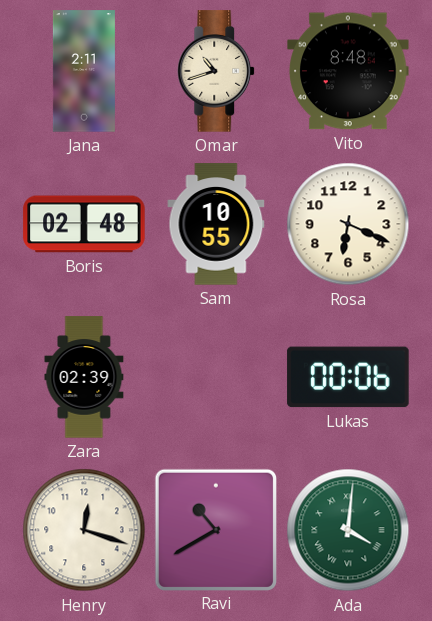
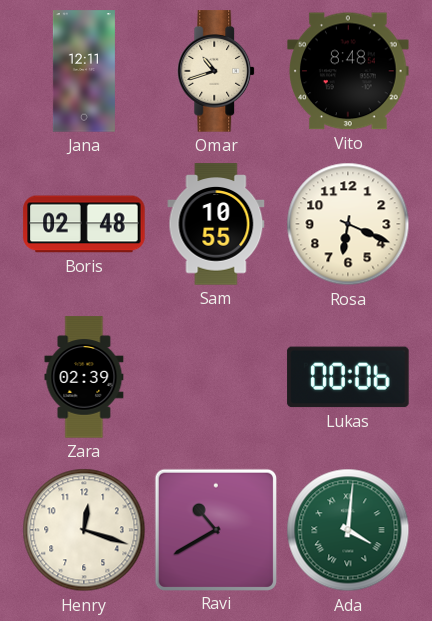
Jana: 2:11 -> 12:11 (84, 71)
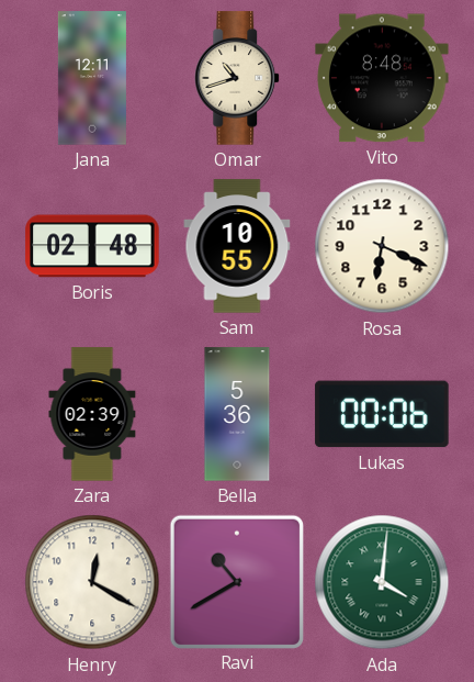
Bella: none -> 5:36 (237, 414)
Henry: 12:18 -> 12:20 (92, 582)
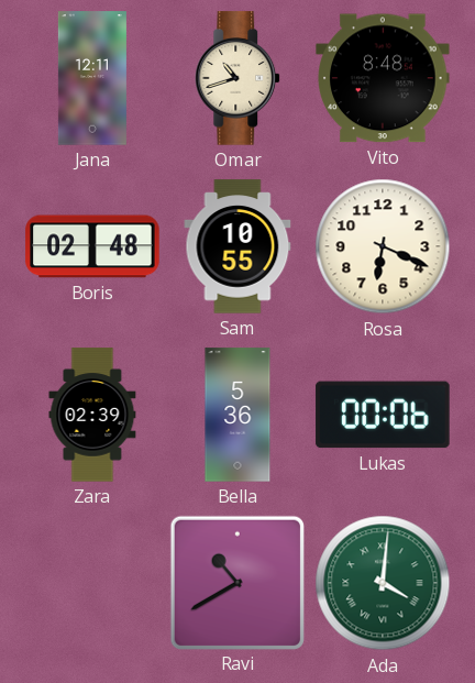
Henry: 12:20 -> none (92, 582)
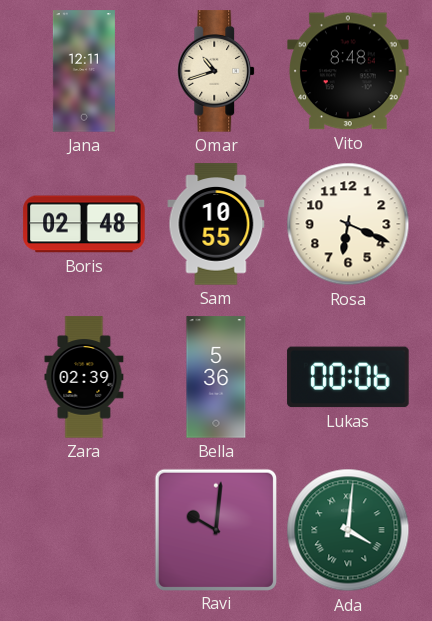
Ravi: 10:40 -> 10:01 (215, 529)
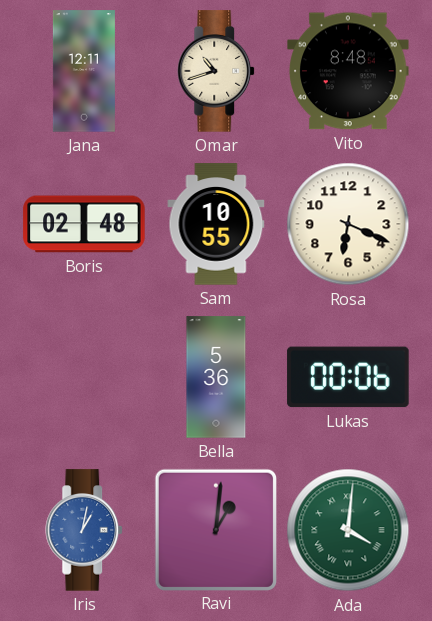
Zara: 02:39 -> none (84, 377)
Iris: none -> 1:02 (85, 530)
Ravi: 10:01 -> 1:01 (215, 529)
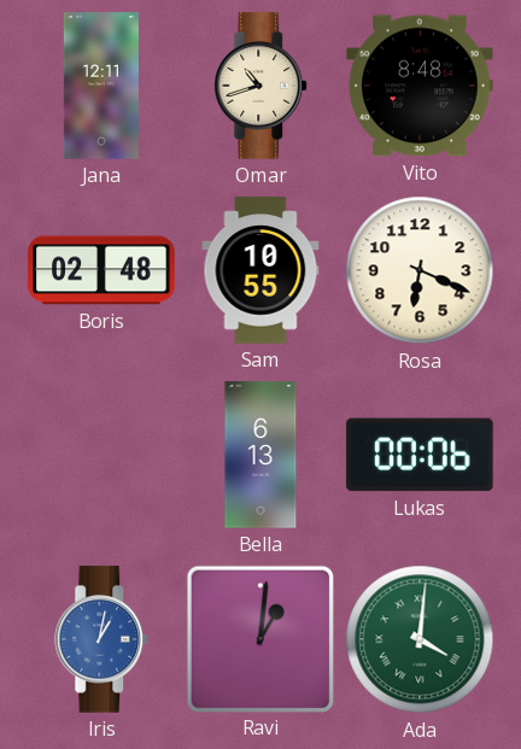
Bella: 5:36 -> 6:13 (260, 455)
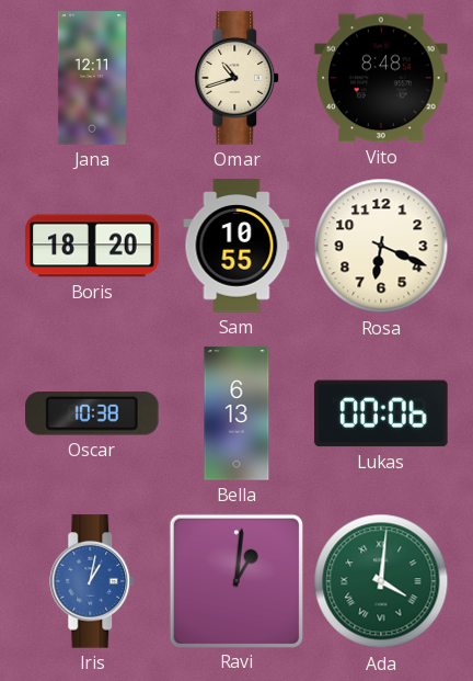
Boris: 02:48 -> 18:20 (92, 246)
Oscar: none -> 10:38 (92, 413)
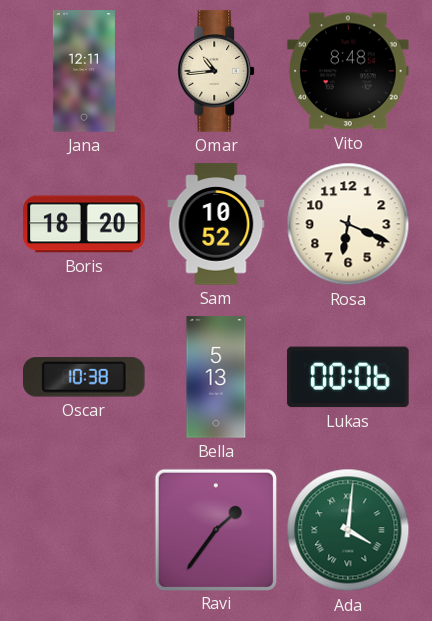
Omar: 10:42 -> 10:44 (217, 71)
Sam: 10:55 -> 10:52 (216, 224)
Bella: 6:13 -> 5:13 (216, 377)
Iris: 1:02 -> none (93, 581)
Ravi: 1:01 -> 1:36 (215, 529)
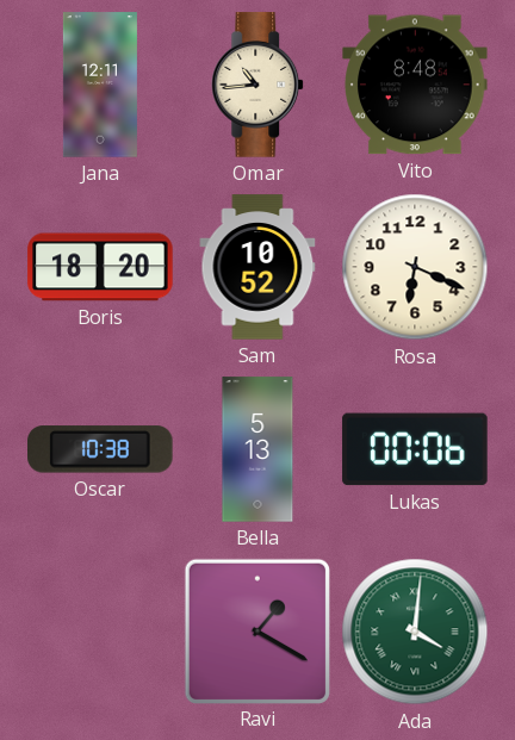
Ravi: 1:36 -> 1:20 (256, 630)
